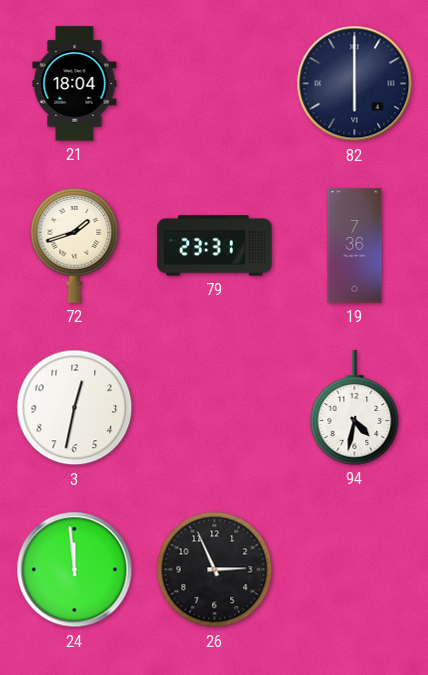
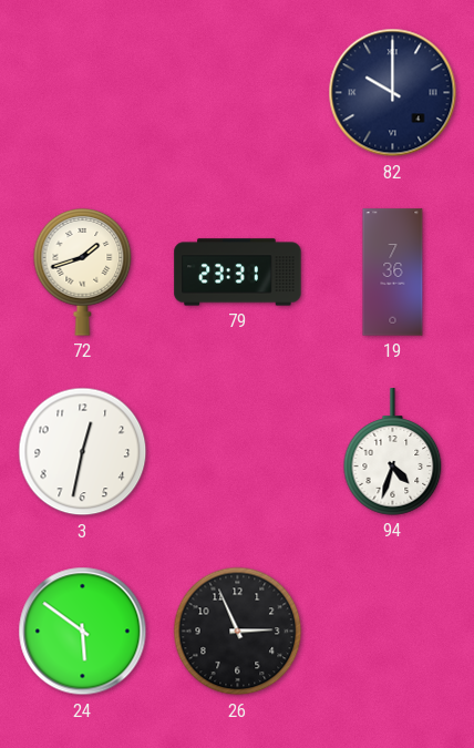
21: 18:04 -> none (75, 84)
82: 6:00 -> 10:00 (393, 93)
94: 4:32 -> 4:33 (393, 452)
24: 11:59 -> 5:51 (83, 632)
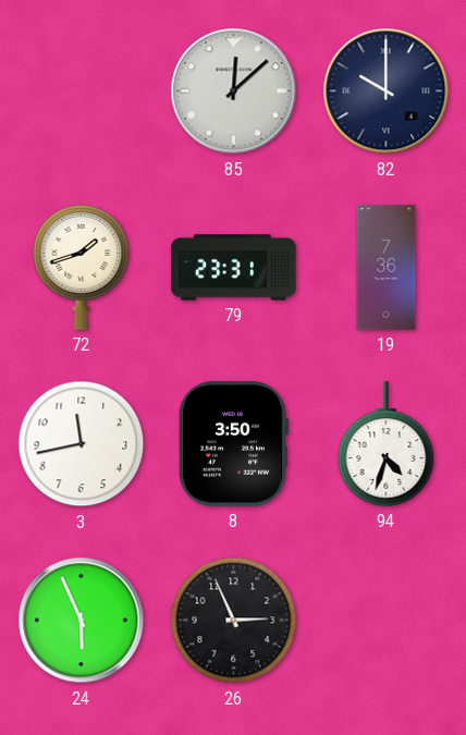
85: none -> 12:08 (234, 91)
3: 12:32 -> 11:43 (82, 444)
8: none -> 3:50 (233, 444)
24: 5:51 -> 5:56 (82, 621)
